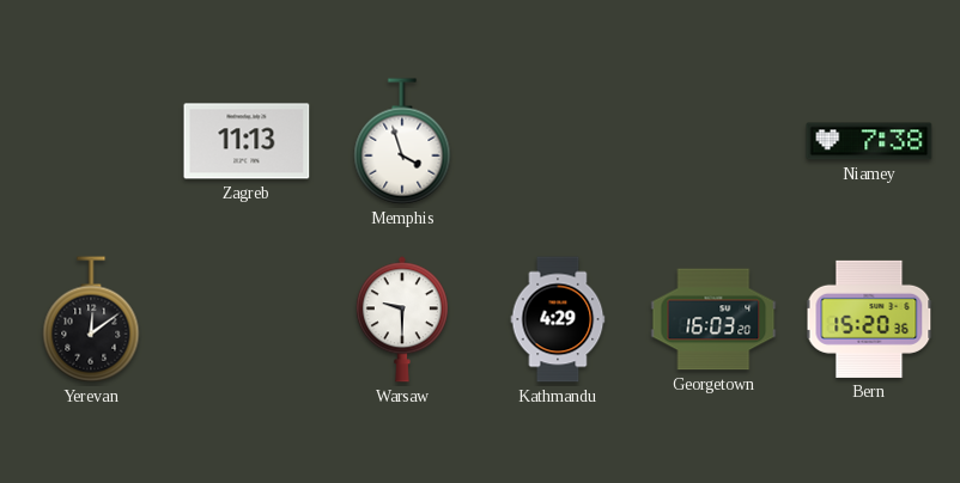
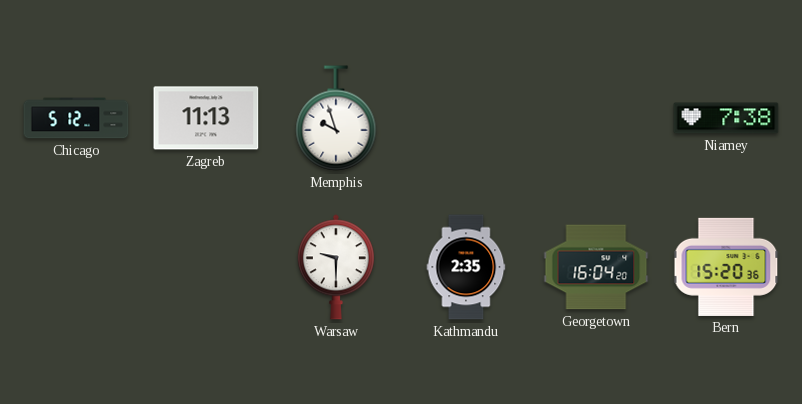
Chicago: none -> 5:12 (76, 118)
Memphis: 3:57 -> 9:57 (336, 118)
Yerevan: 12:09 -> none (91, 319)
Kathmandu: 4:29 -> 2:35 (466, 267)
Georgetown: 16:03 -> 16:04 (596, 267)
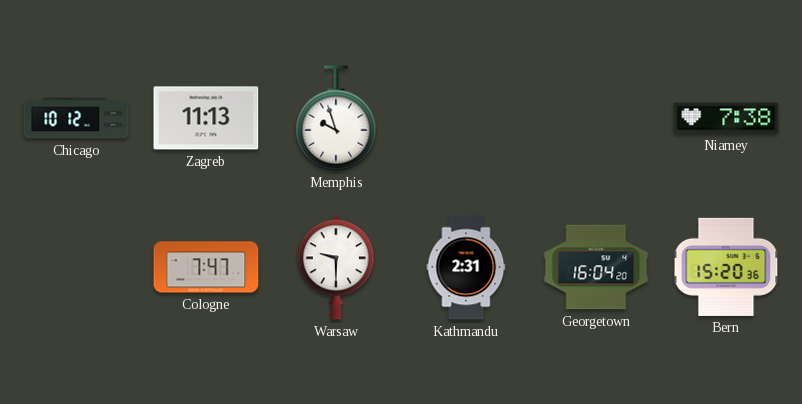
Chicago: 5:12 -> 10:12 (76, 118)
Cologne: none -> 7:47 (206, 267)
Kathmandu: 2:35 -> 2:31 (466, 267)
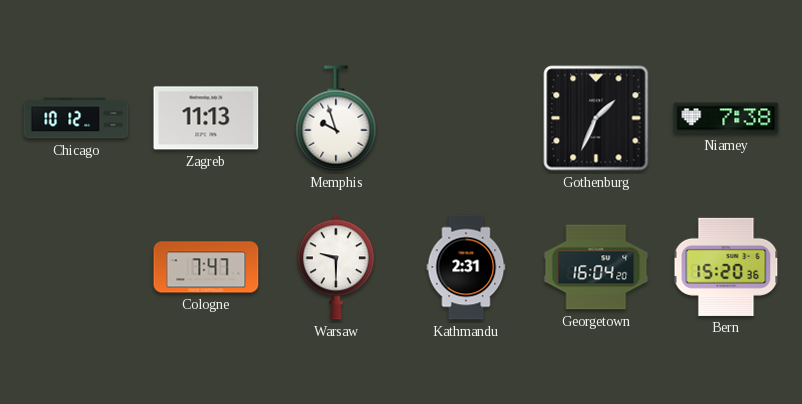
Gothenburg: none -> 1:34 (596, 118)
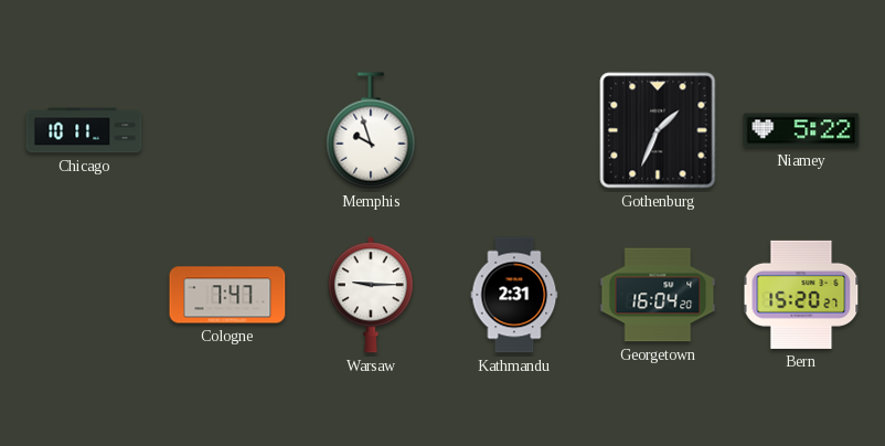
Chicago: 10:12 -> 10:11 (84, 130)
Zagreb: 11:13 -> none (206, 118)
Niamey: 7:38 -> 5:22 (801, 130)
Warsaw: 9:30 -> 9:15 (371, 295)
Bern: 15:20:36 -> 15:20:27 (801, 295)
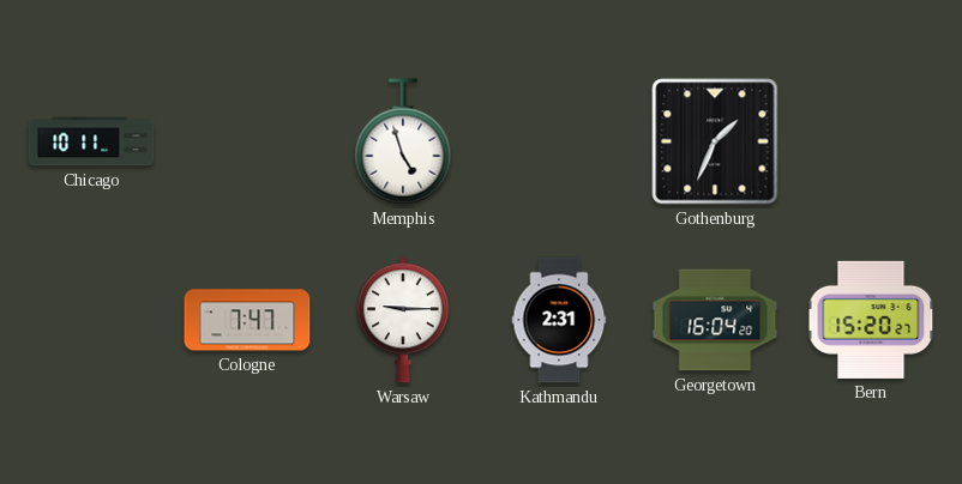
Memphis: 9:57 -> 4:57 (403, 141)
Niamey: 5:22 -> none (801, 130)
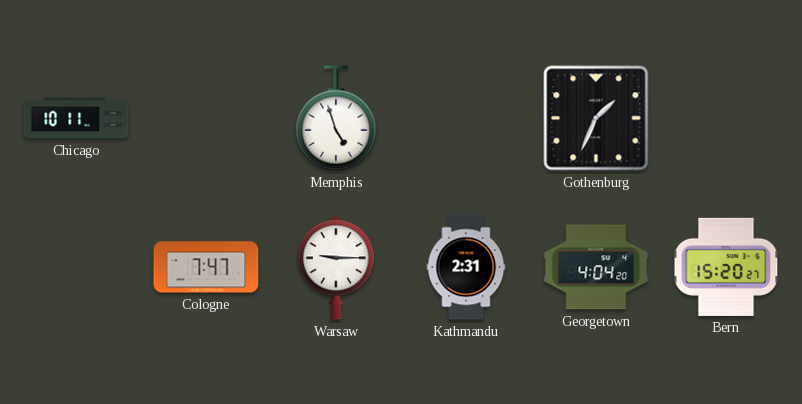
Georgetown: 16:04 -> 4:04 (596, 267)
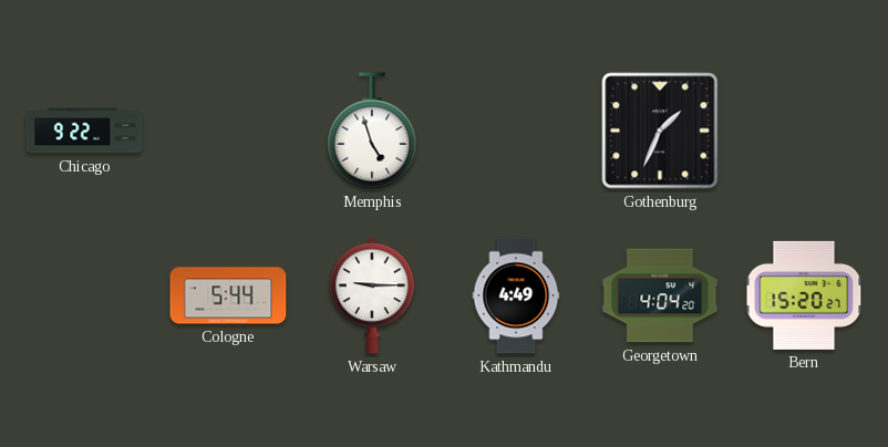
Chicago: 10:11 -> 9:22 (84, 131)
Cologne: 7:47 -> 5:44 (228, 295)
Kathmandu: 2:31 -> 4:49 (516, 295)
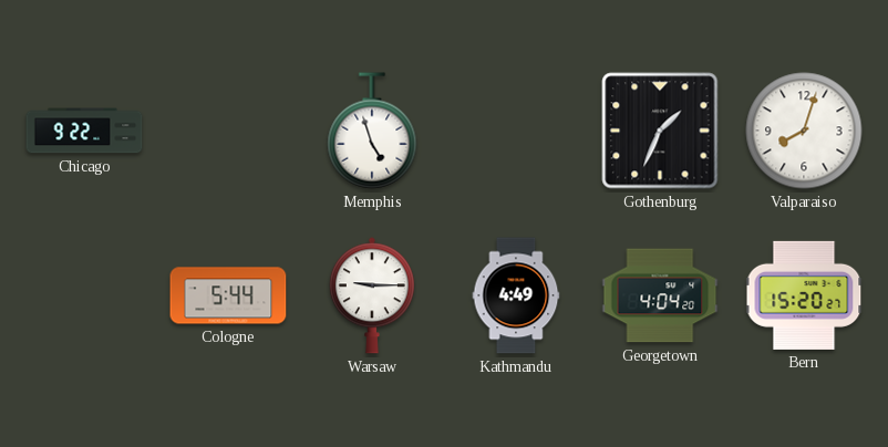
Valparaiso: none -> 8:03 (804, 131)
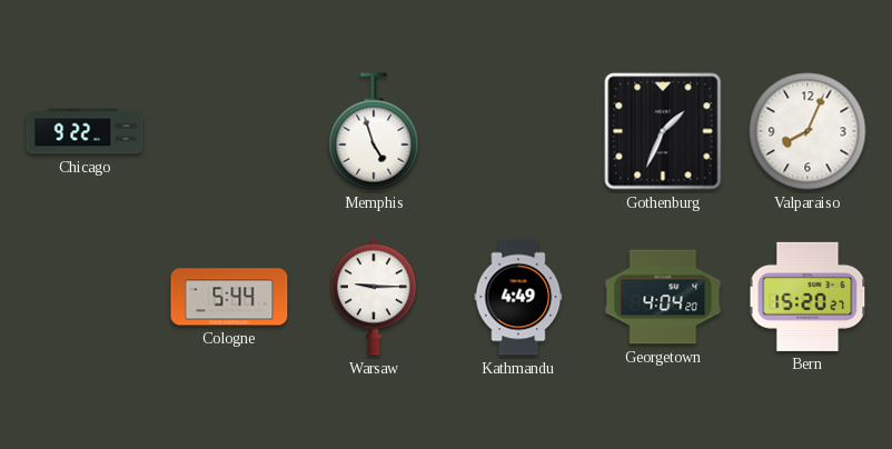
Valparaiso: 8:03 -> 8:04 (807, 131)
